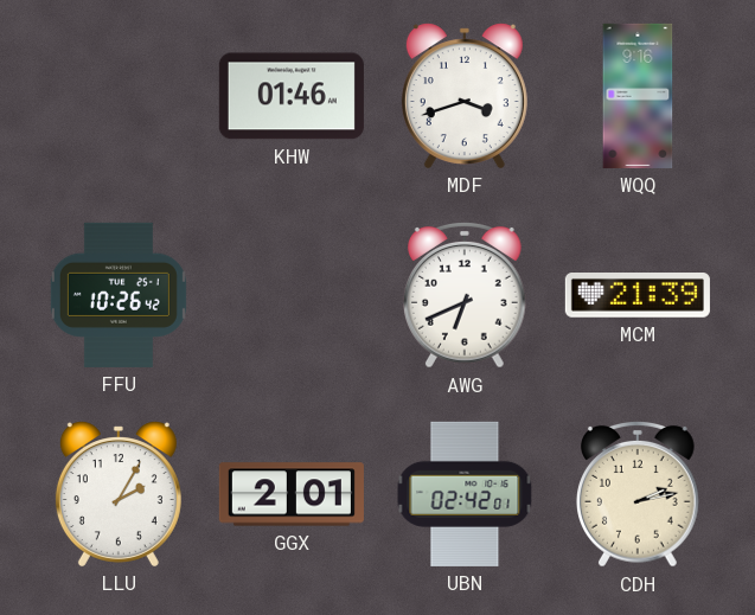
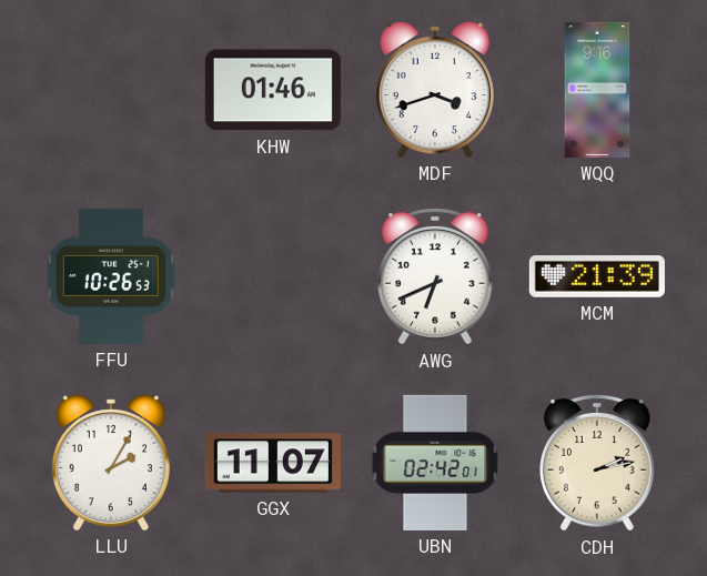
FFU: 10:26:42 -> 10:26:53 (111, 276)
GGX: 2:01 -> 11:07 (273, 463)
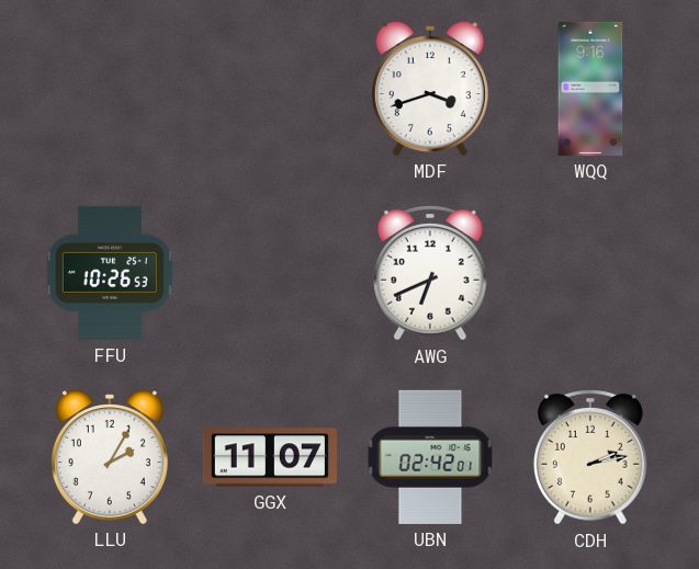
KHW: 01:46 -> none (273, 90)
MCM: 21:39 -> none (597, 276)
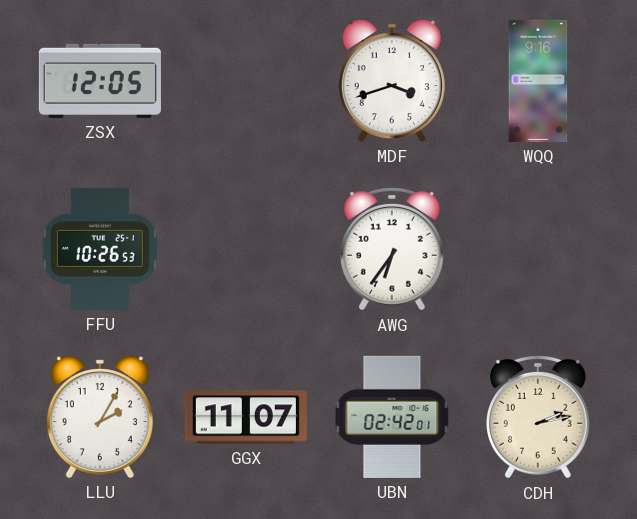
ZSX: none -> 12:05 (100, 81)
AWG: 6:41 -> 6:36 (393, 250)
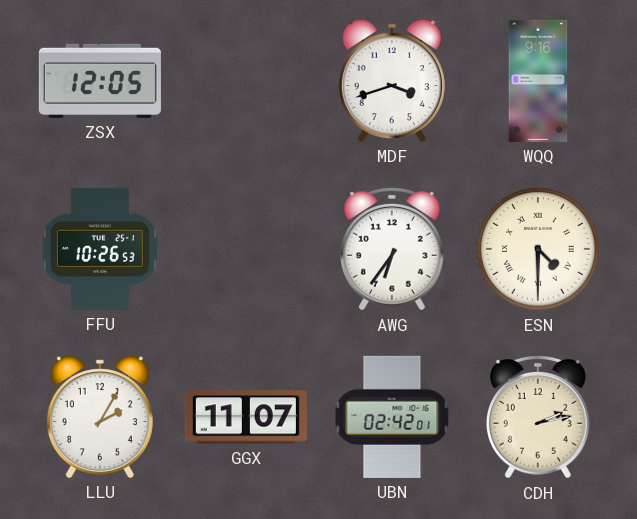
ESN: none -> 4:30 (539, 250)
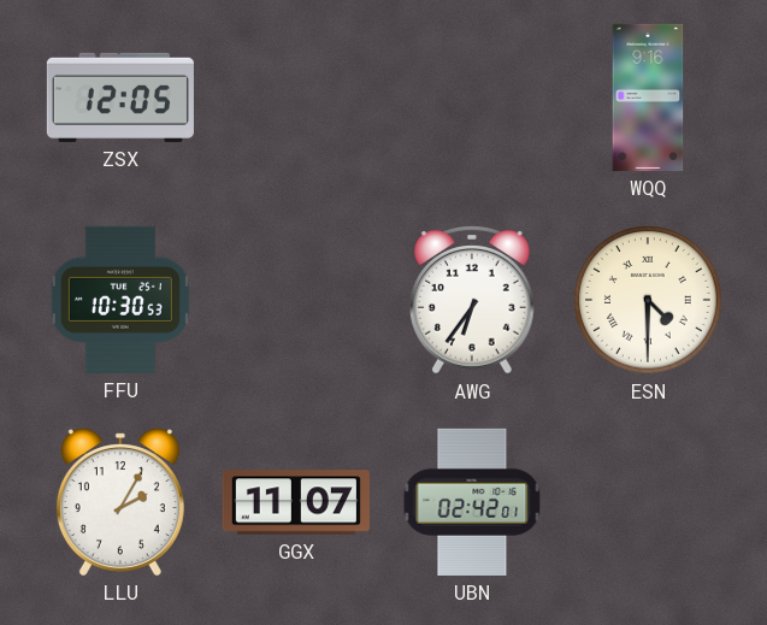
MDF: 3:42 -> none (392, 81)
FFU: 10:26 -> 10:30 (120, 300)
CDH: 2:13 -> none (539, 418)
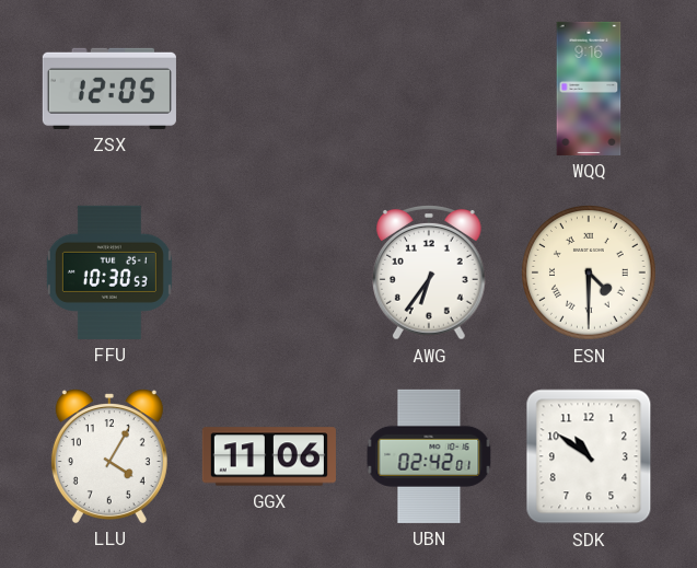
LLU: 2:05 -> 4:05 (109, 456)
GGX: 11:07 -> 11:06 (269, 456)
SDK: none -> 10:51 (589, 456)
